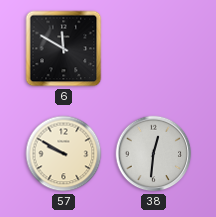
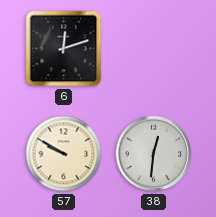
6: 11:50 -> 12:12 (64, 49)
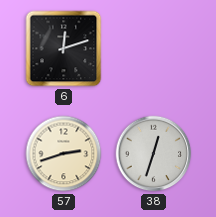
57: 9:50 -> 2:42 (64, 154)
38: 12:31 -> 12:33 (154, 154)
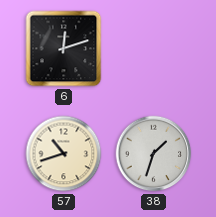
57: 2:42 -> 10:42 (64, 154)
38: 12:33 -> 1:33 (154, 154)
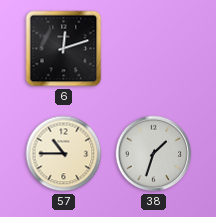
57: 10:42 -> 10:45 (64, 154)
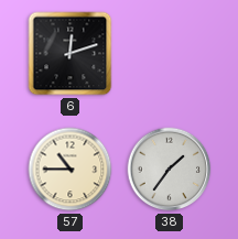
38: 1:33 -> 1:36 (170, 170)
